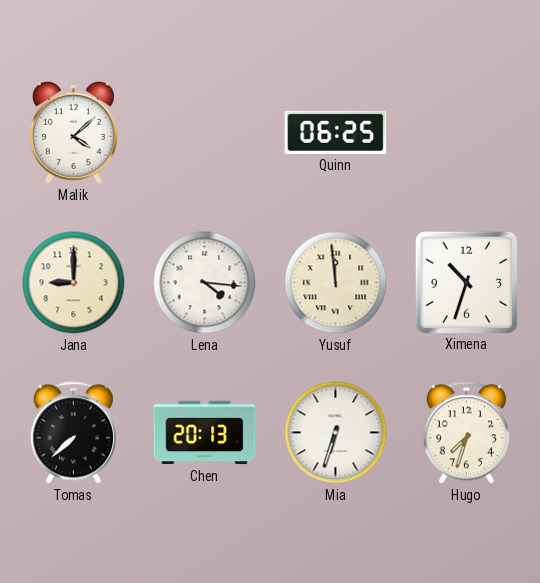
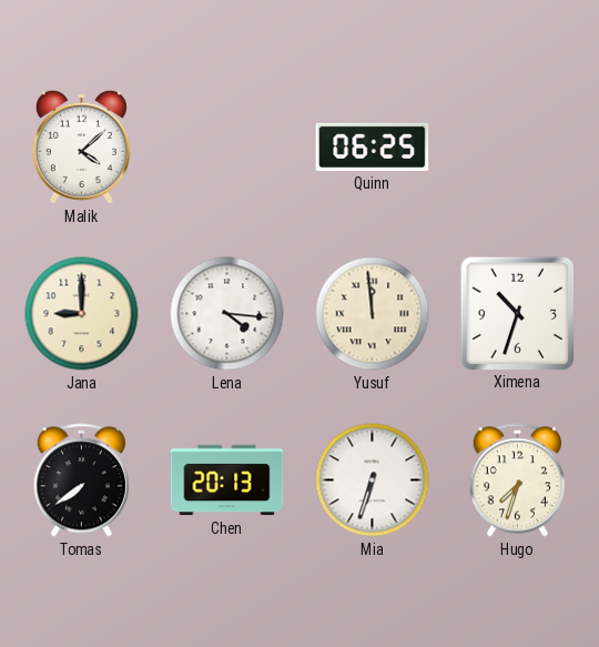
Tomas: 7:38 -> 7:39 (81, 481)
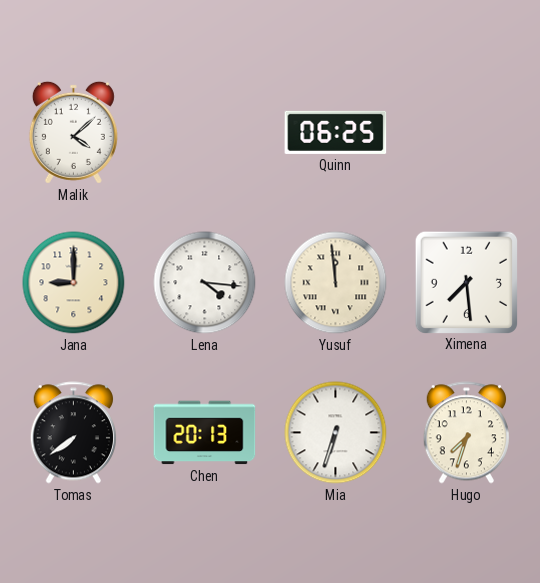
Ximena: 10:33 -> 7:29 (466, 282)
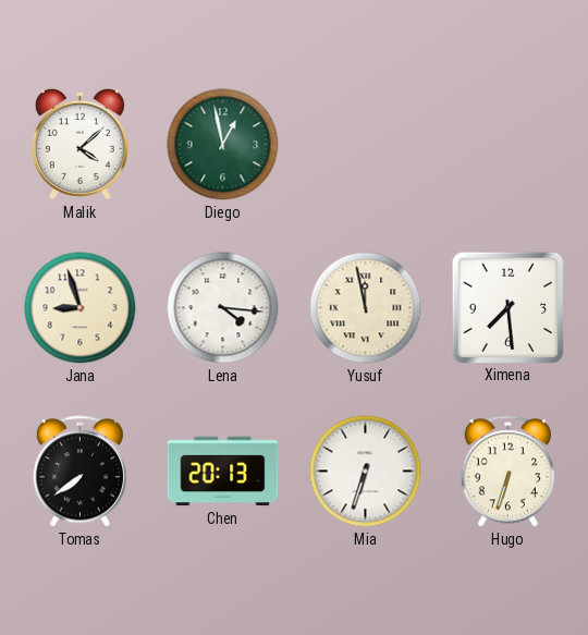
Diego: none -> 12:58 (223, 145)
Quinn: 06:25 -> none (336, 132)
Jana: 9:00 -> 8:57 (81, 308)
Yusuf: 11:59 -> 11:58 (366, 308)
Hugo: 7:33 -> 6:33 (507, 472)
